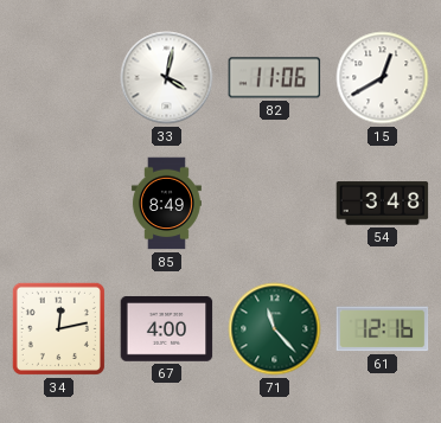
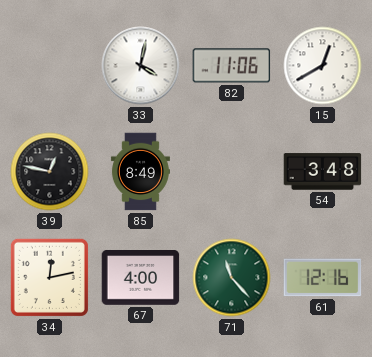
39: none -> 12:47 (50, 172)
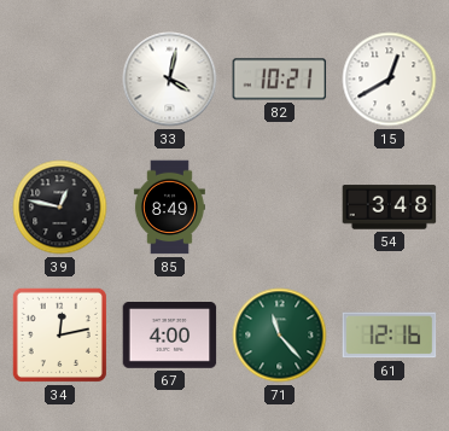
82: 11:06 -> 10:21 (280, 80)
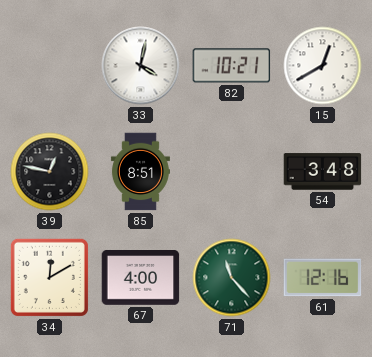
85: 8:49 -> 8:51 (140, 172)
34: 12:13 -> 12:10 (49, 277)
